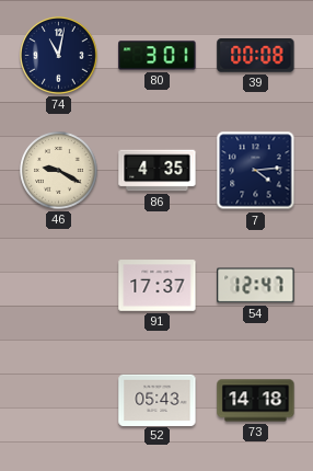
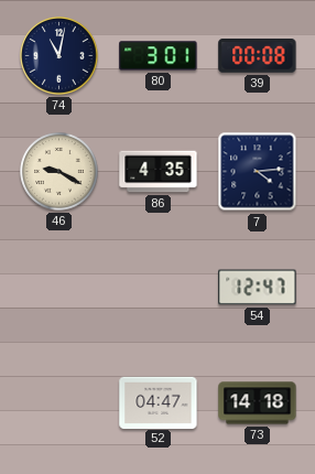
91: 17:37 -> none (158, 286)
52: 05:43 -> 04:47 (159, 402)
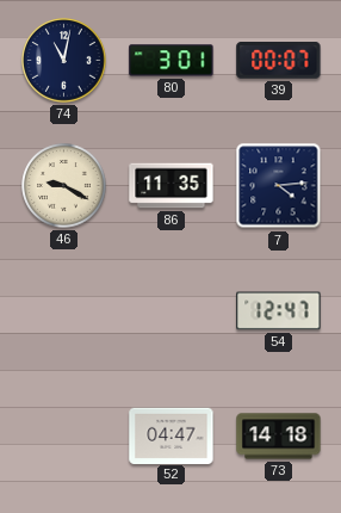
39: 00:08 -> 00:07 (279, 61)
86: 4:35 -> 11:35 (172, 186)
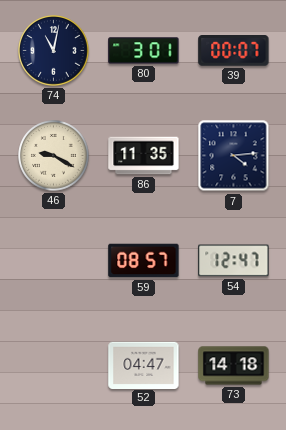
59: none -> 08:57 (144, 261)
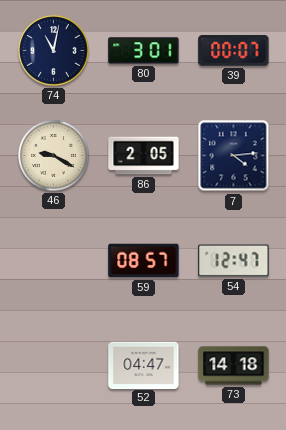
86: 11:35 -> 2:05 (144, 156)
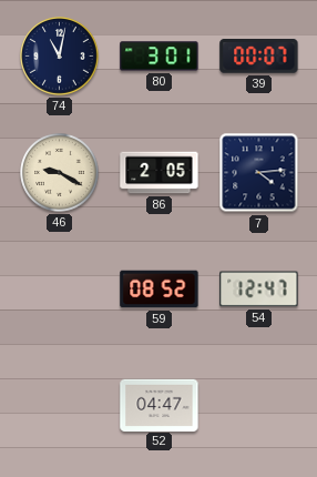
59: 08:57 -> 08:52 (160, 290)
73: 14:18 -> none (234, 366)
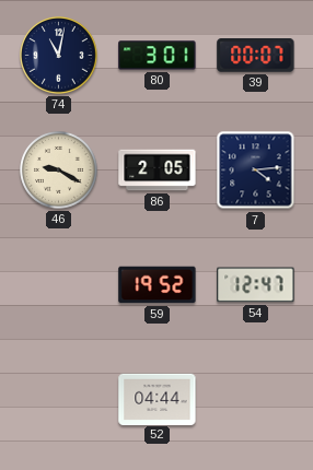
59: 08:52 -> 19:52 (158, 285)
52: 04:47 -> 04:44 (158, 399)
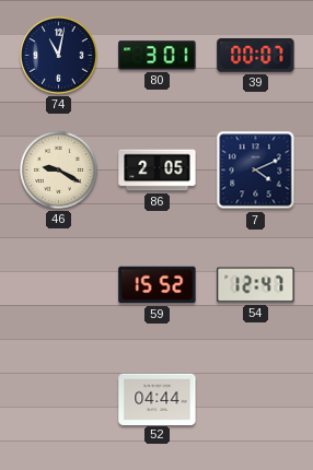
7: 4:14 -> 4:11 (256, 171)
59: 19:52 -> 15:52 (158, 285)
